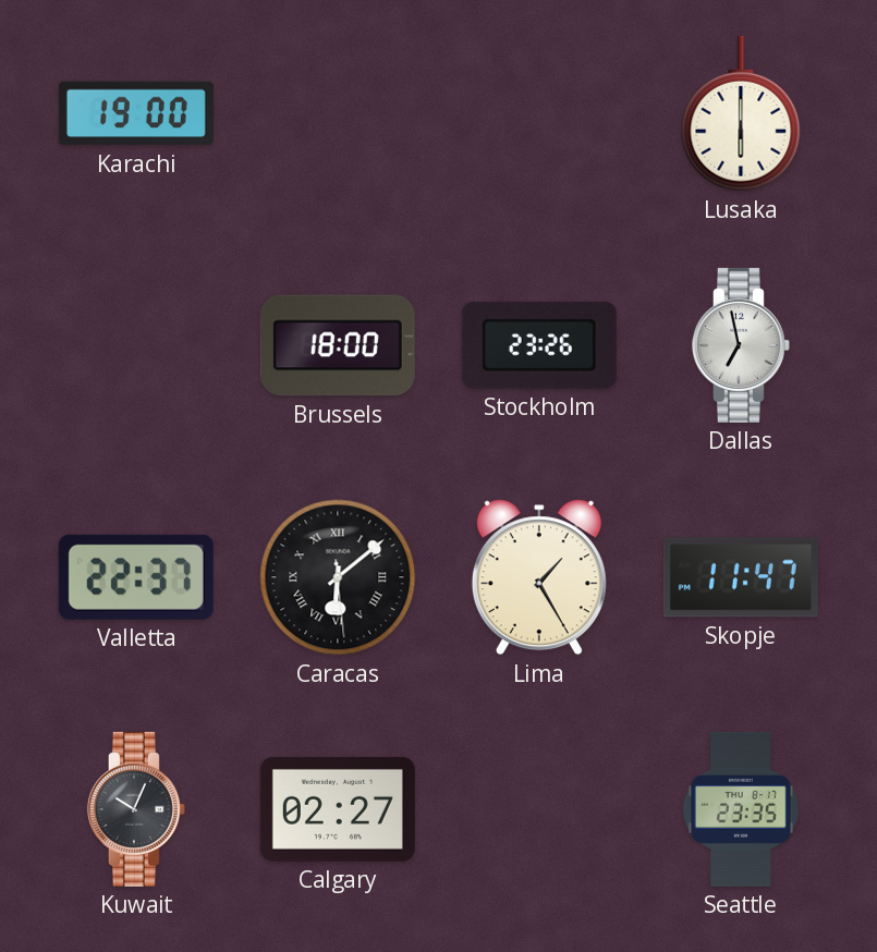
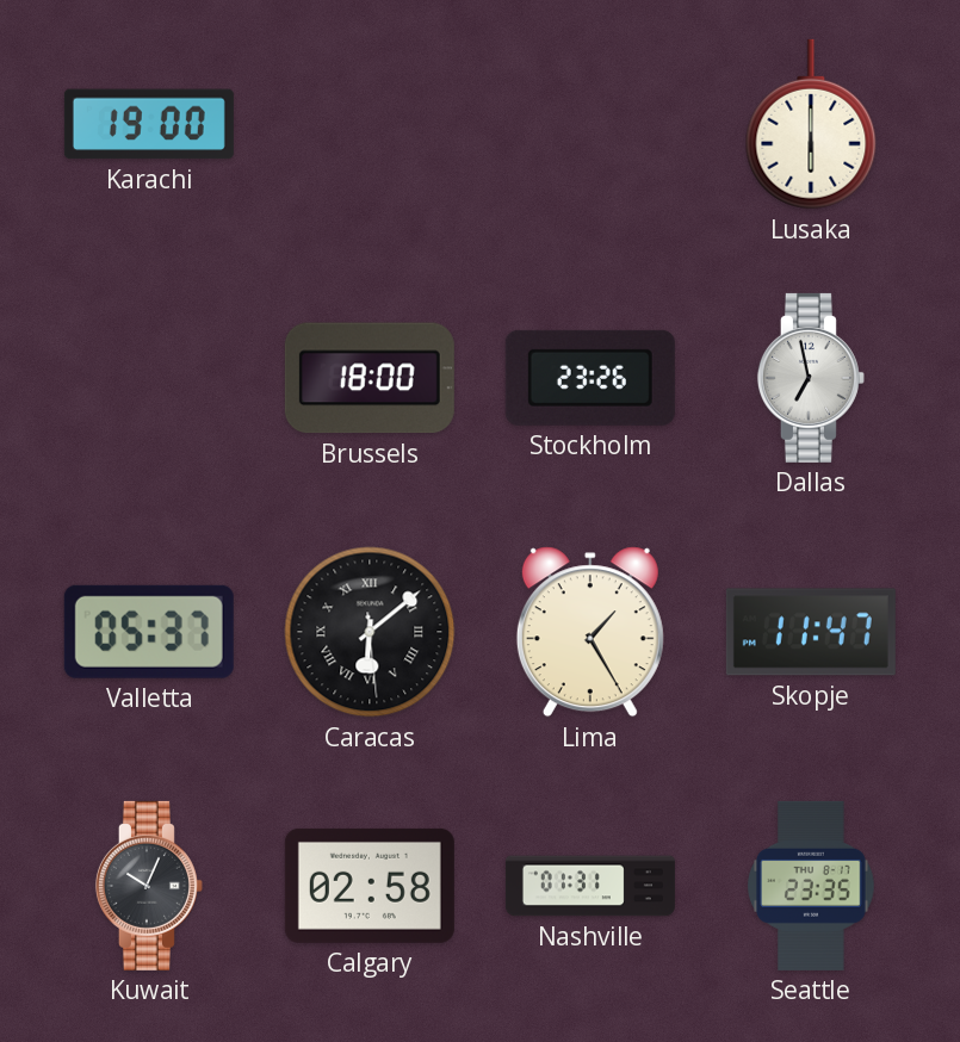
Valletta: 22:37 -> 05:37 (149, 632)
Calgary: 02:27 -> 02:58 (370, 886)
Nashville: none -> 01:31 (590, 886)
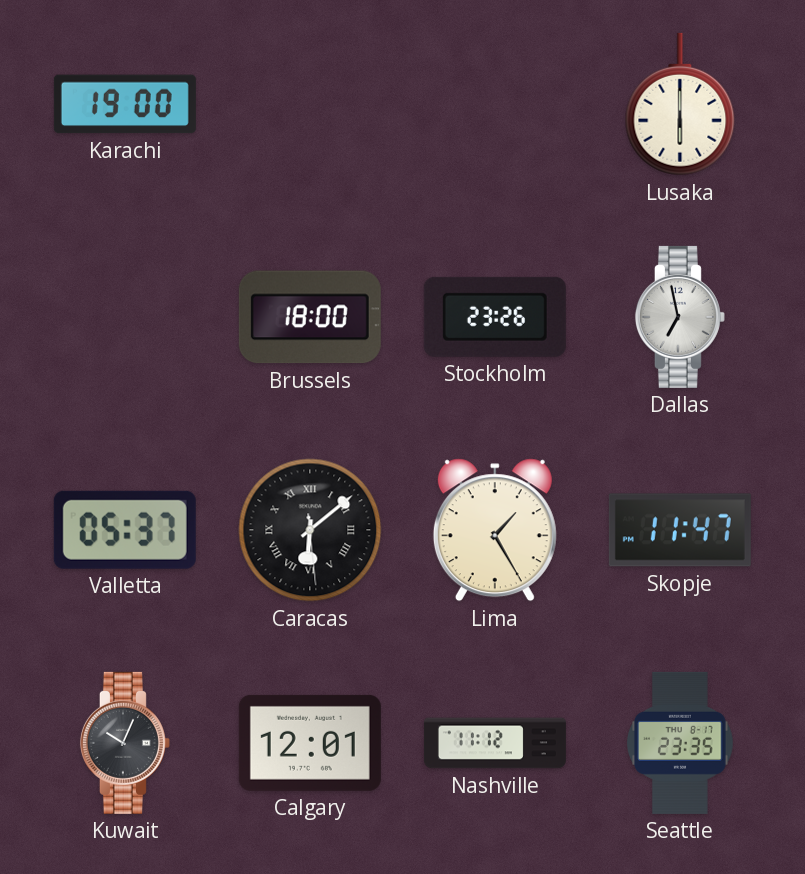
Calgary: 02:58 -> 12:01 (310, 743)
Nashville: 01:31 -> 11:12 (495, 743)
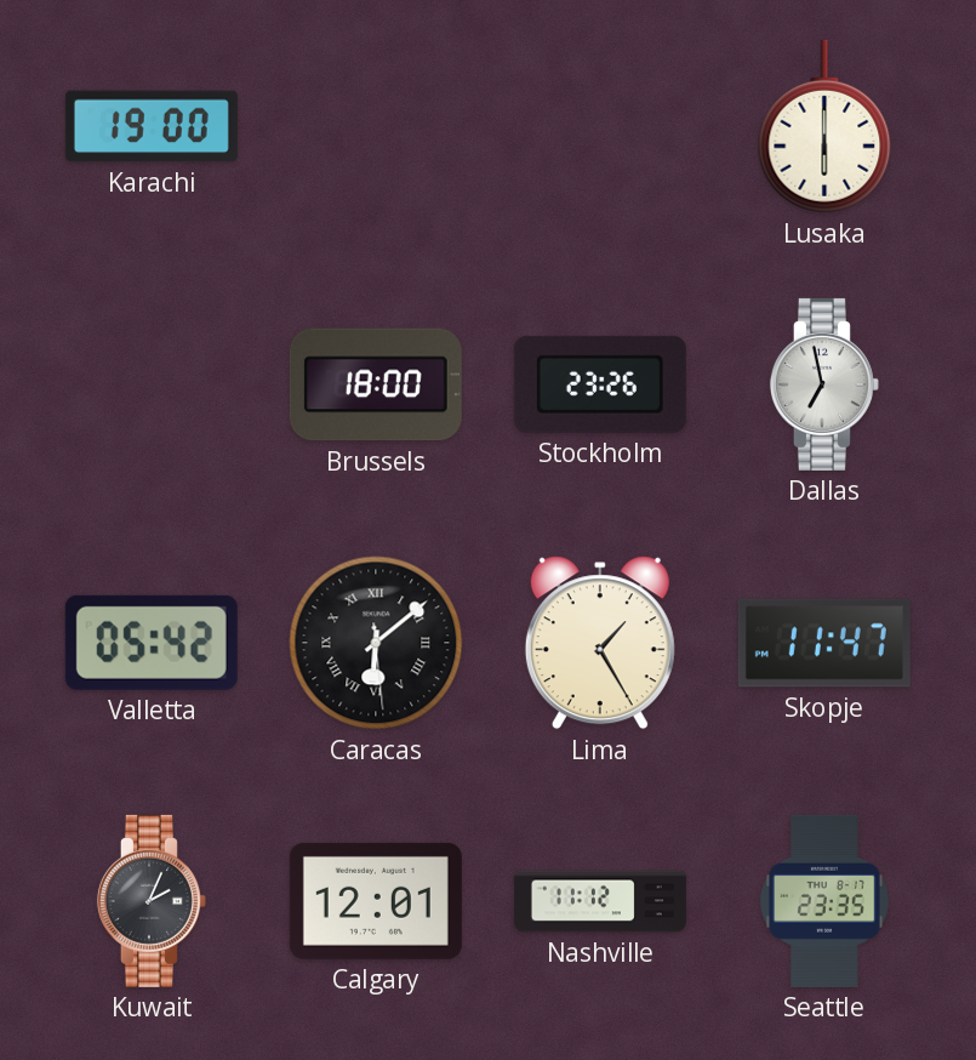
Valletta: 05:37 -> 05:42 (152, 643)
Kuwait: 10:04 -> 2:04 (152, 901)
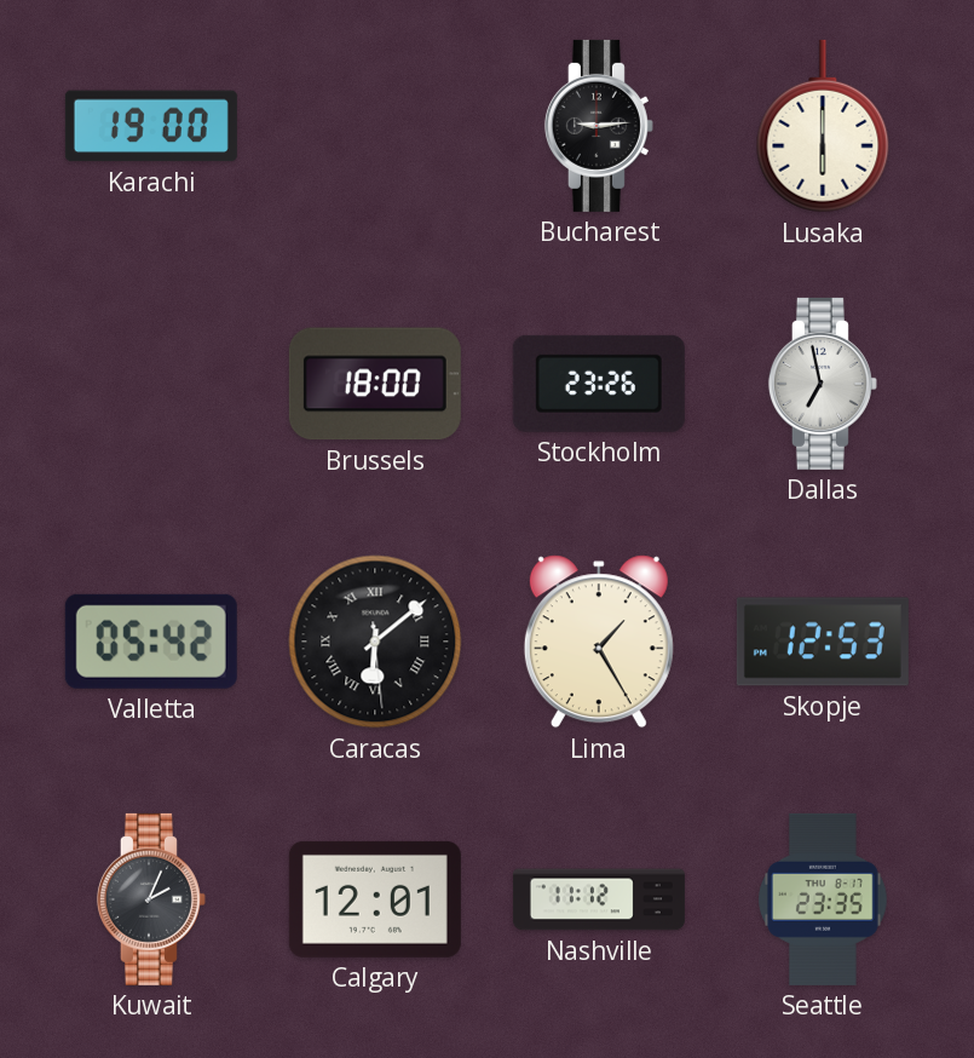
Bucharest: none -> 9:14 (599, 126)
Skopje: 11:47 -> 12:53 (823, 642)
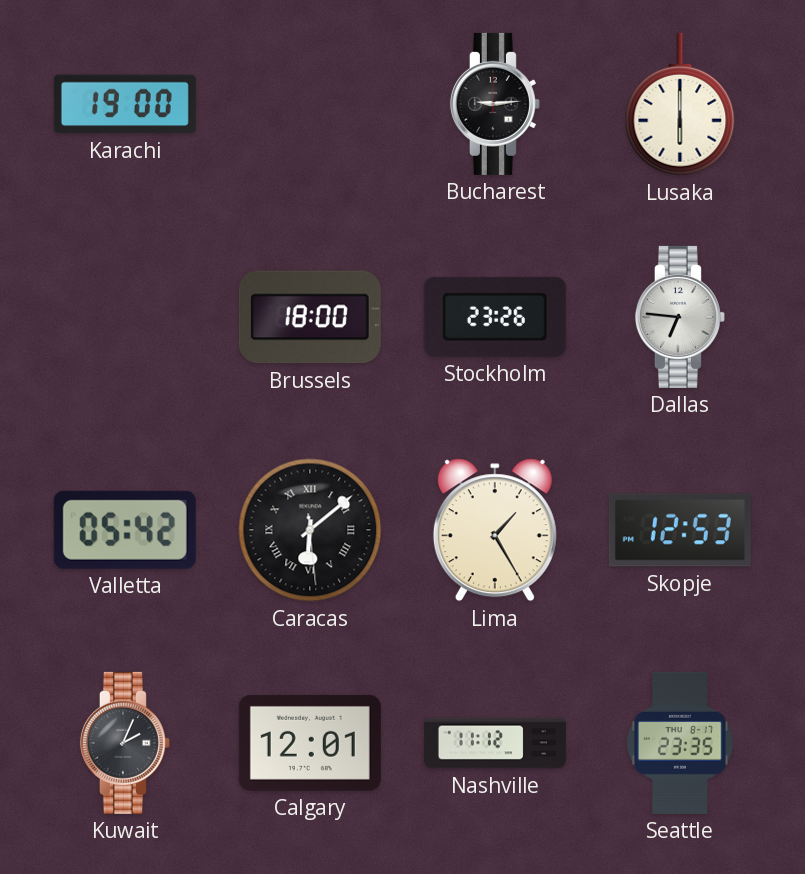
Dallas: 6:58 -> 6:46 (680, 317)
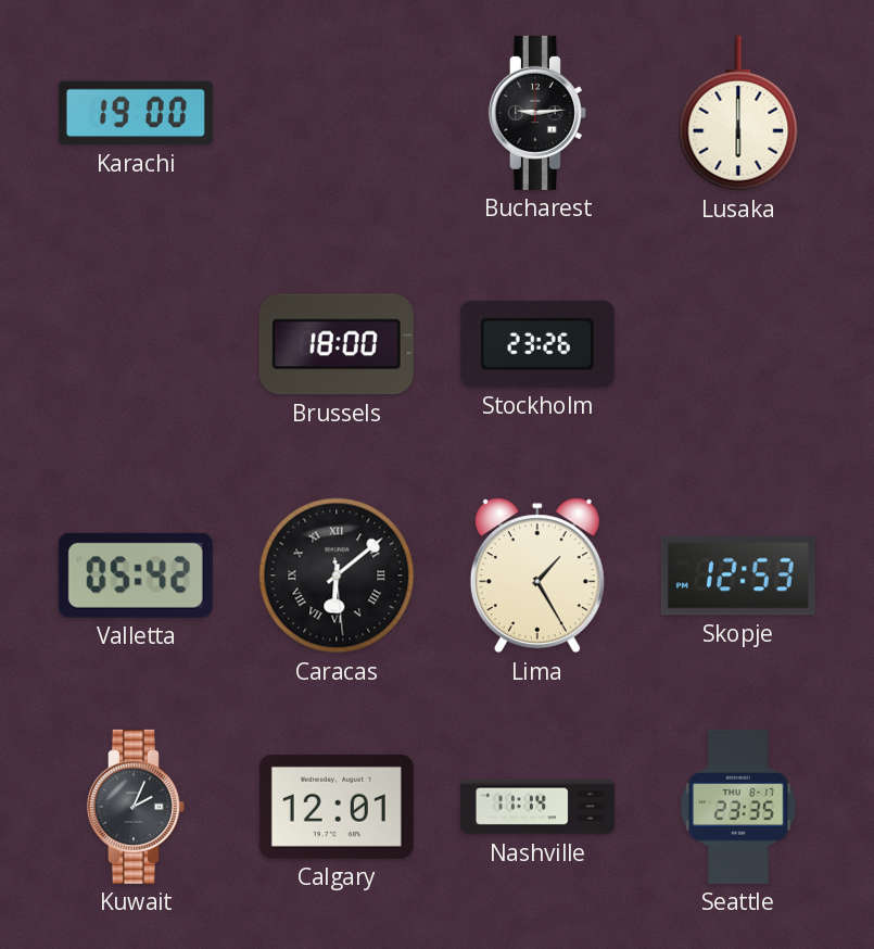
Dallas: 6:46 -> none (680, 317)
Nashville: 11:12 -> 11:14 (537, 807)
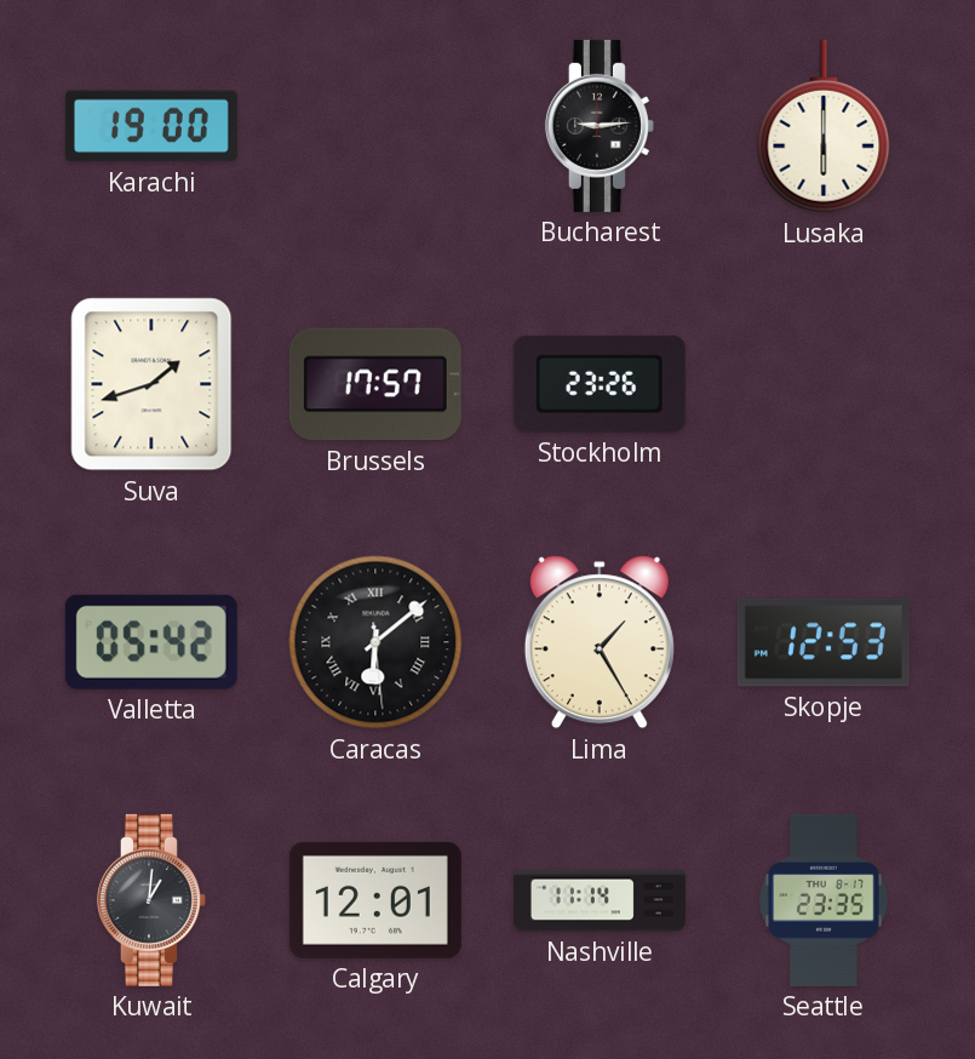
Suva: none -> 1:42 (151, 384)
Brussels: 18:00 -> 17:57 (375, 384)
Kuwait: 2:04 -> 1:01 (151, 900)
